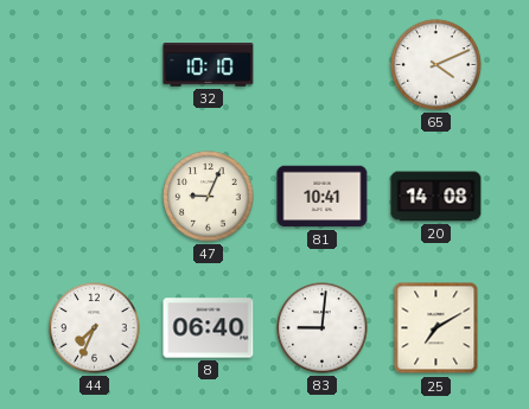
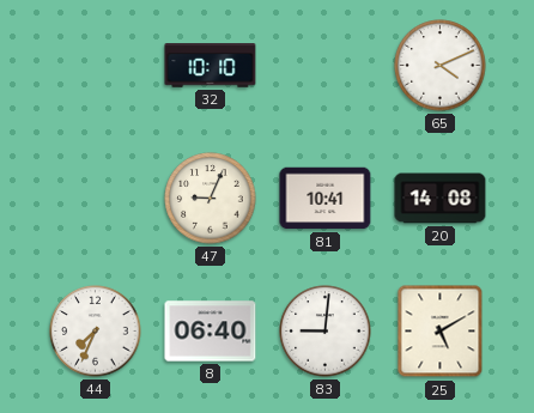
25: 7:10 -> 5:10 (441, 332)
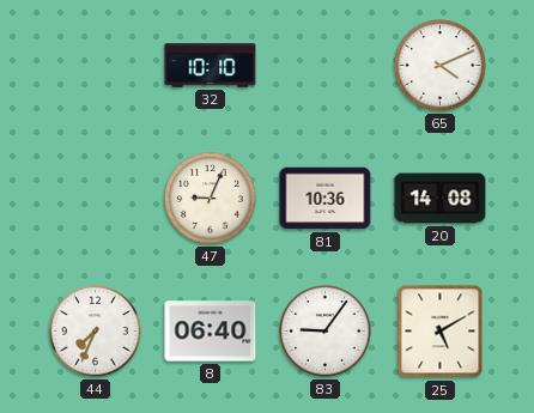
81: 10:41 -> 10:36 (326, 199)
83: 9:01 -> 9:06 (326, 332)
